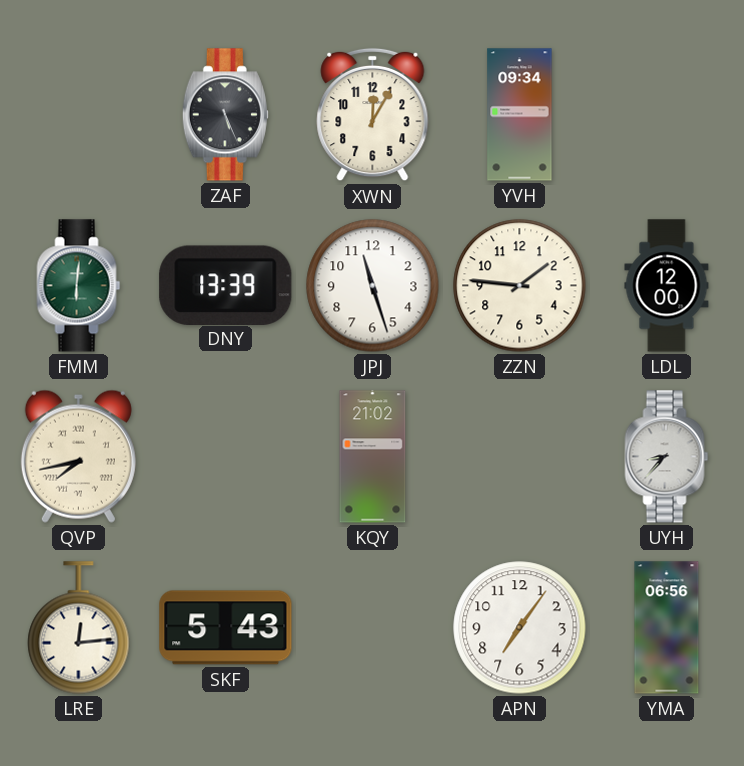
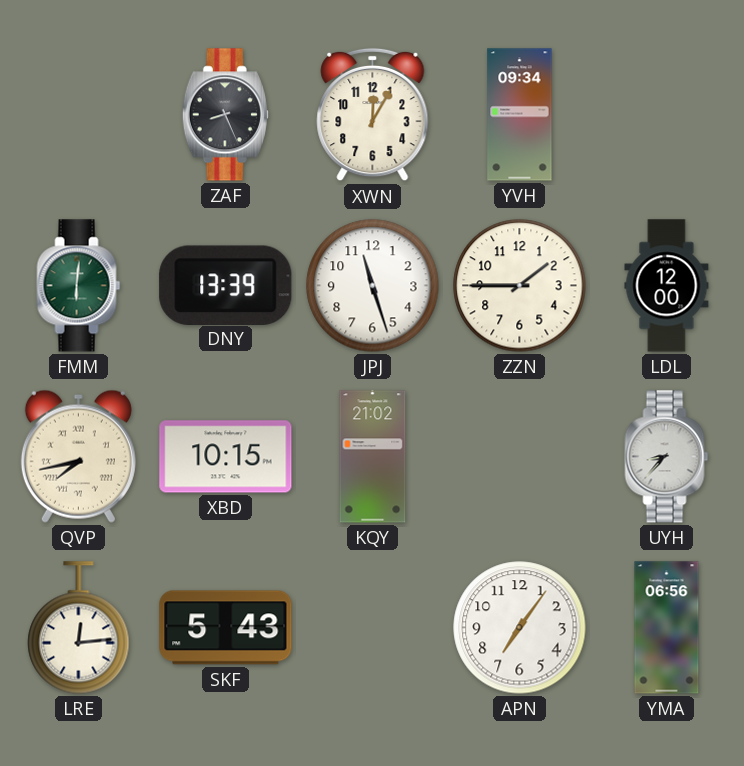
ZAF: 5:26 -> 8:26 (225, 115)
ZZN: 1:46 -> 1:45 (520, 286)
XBD: none -> 10:15 (226, 457)
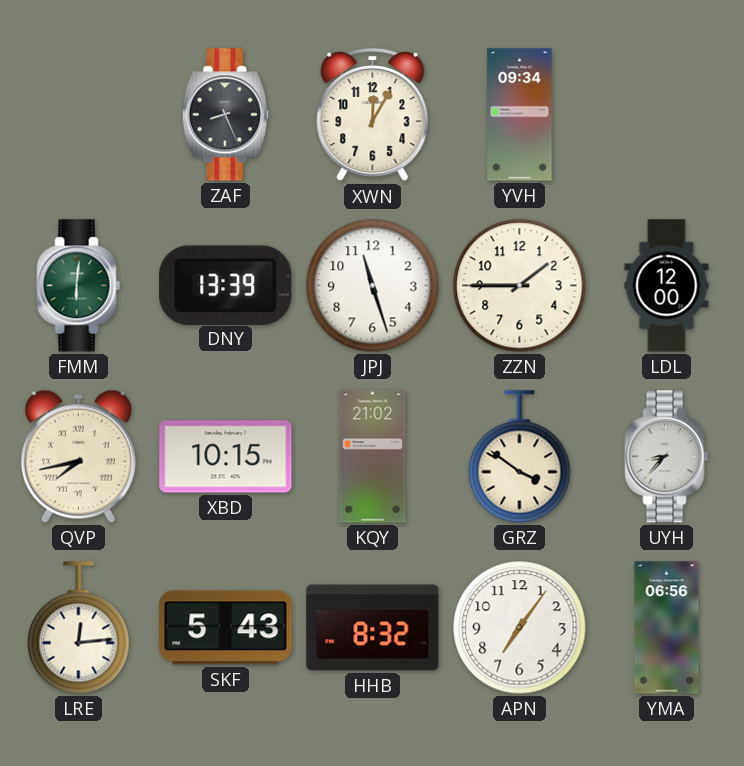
GRZ: none -> 3:51 (520, 457)
HHB: none -> 8:32 (373, 628)
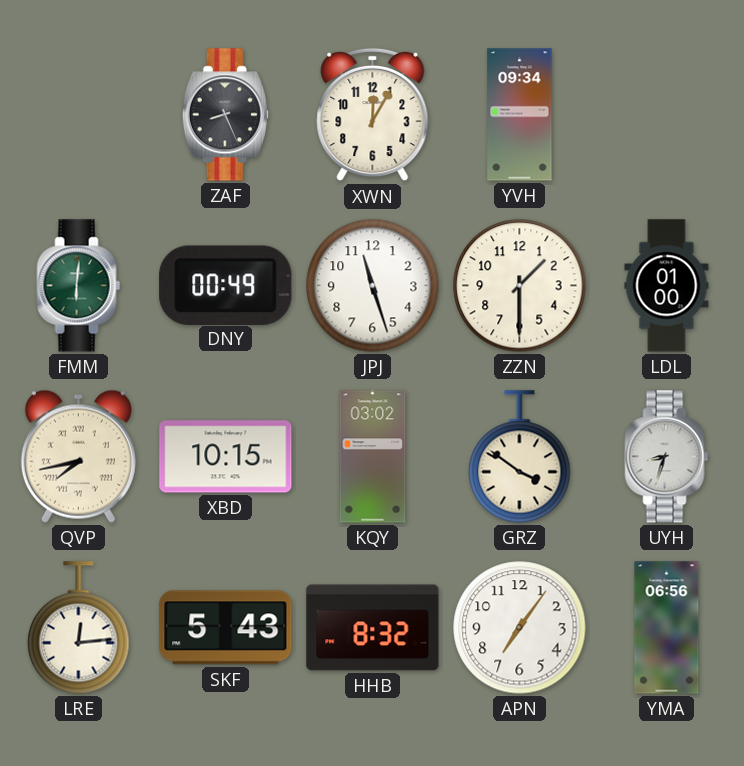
DNY: 13:39 -> 00:49 (226, 285)
ZZN: 1:45 -> 1:30 (520, 286)
LDL: 12:00 -> 01:00 (667, 286)
KQY: 21:02 -> 03:02 (373, 457)
UYH: 8:37 -> 8:33 (667, 457)
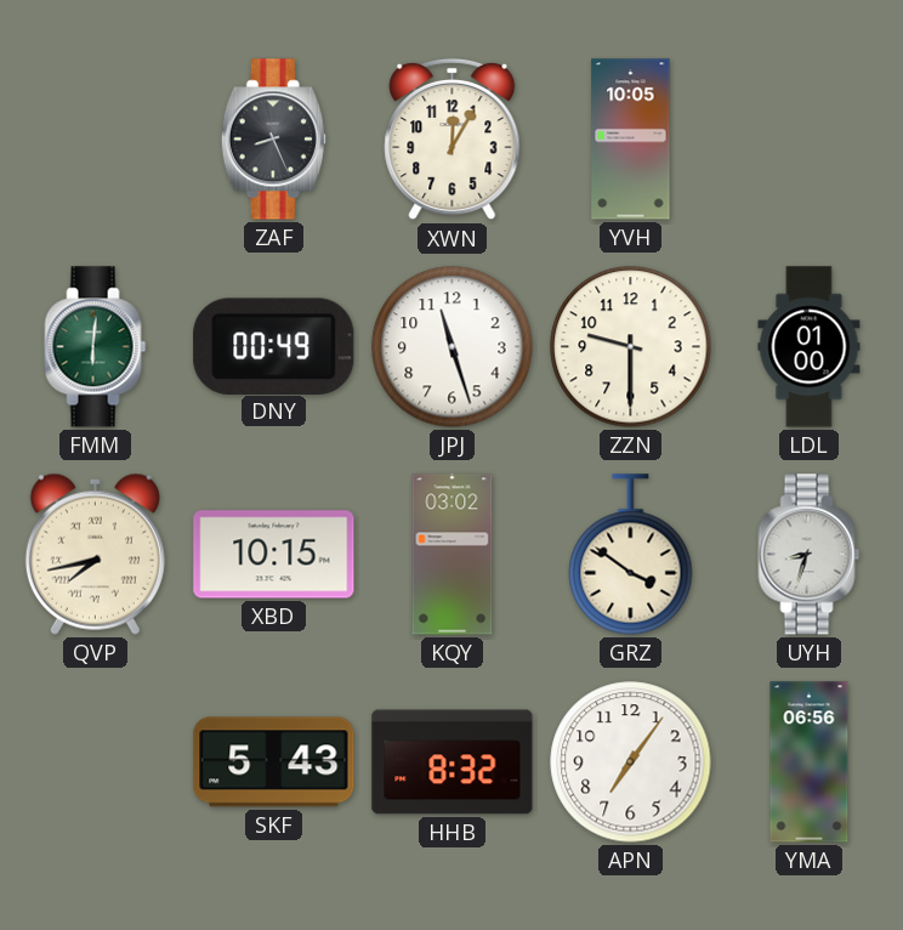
YVH: 09:34 -> 10:05 (631, 140)
ZZN: 1:30 -> 9:30 (631, 347)
LRE: 12:14 -> none (79, 628)
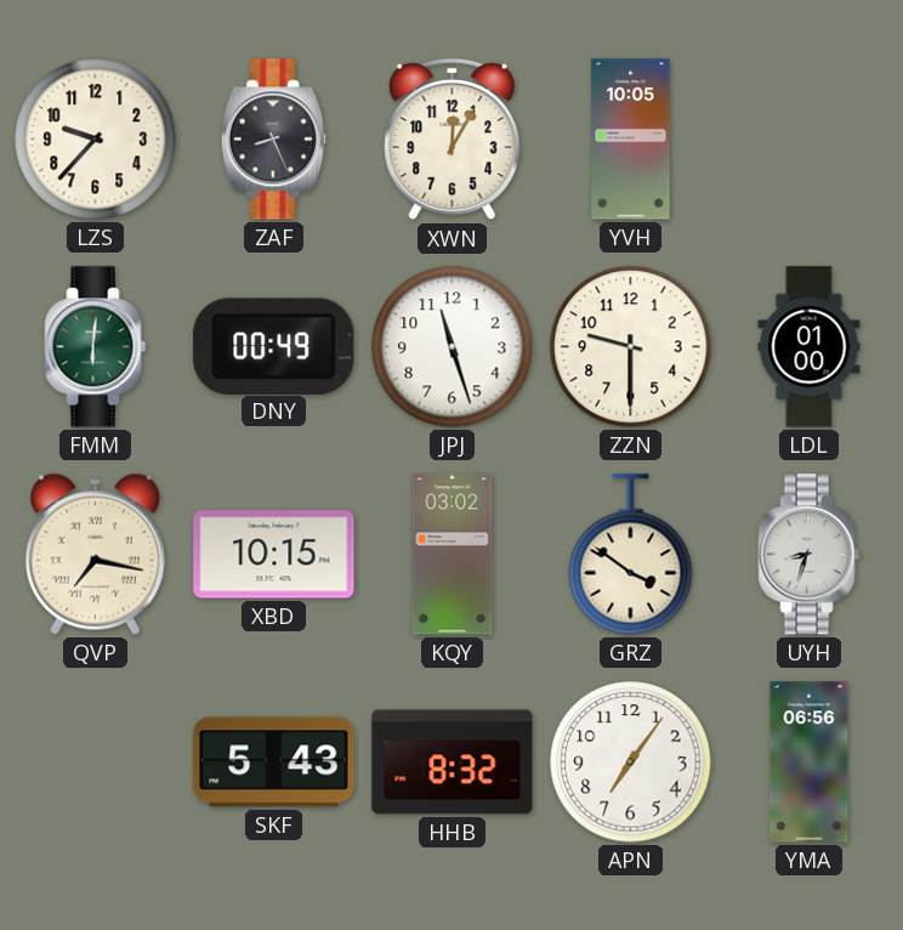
LZS: none -> 9:37 (96, 140)
QVP: 7:43 -> 7:17 (95, 554)
